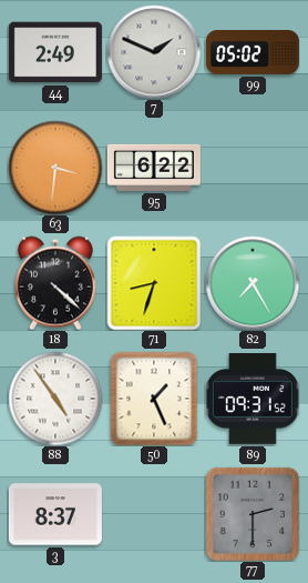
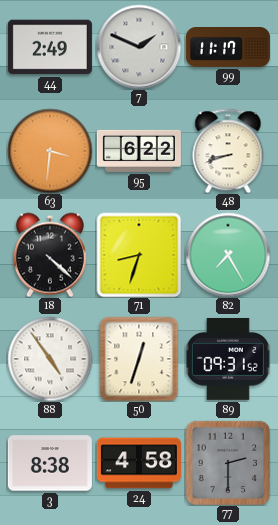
99: 05:02 -> 11:17 (228, 48)
48: none -> 8:42 (228, 151)
50: 1:26 -> 12:33 (139, 359)
3: 8:37 -> 8:38 (50, 463)
24: none -> 4:58 (139, 463)
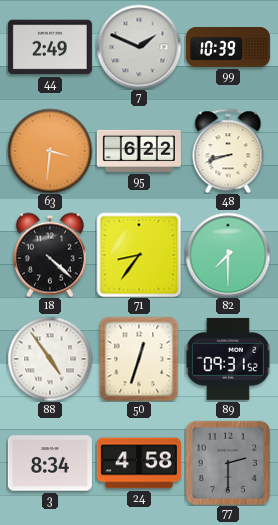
99: 11:17 -> 10:39 (228, 48)
71: 8:33 -> 8:36 (139, 255)
82: 7:25 -> 7:30 (228, 255)
3: 8:38 -> 8:34 (50, 463)
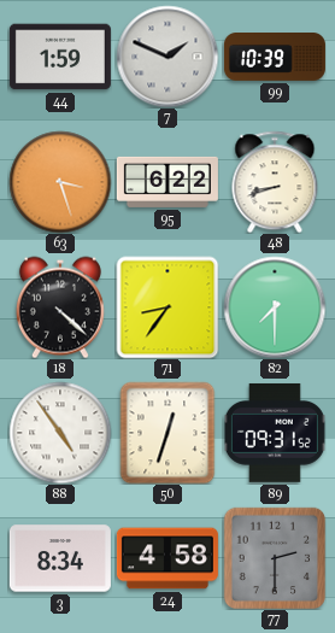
44: 2:49 -> 1:59 (60, 57)
63: 3:31 -> 3:27 (60, 182)
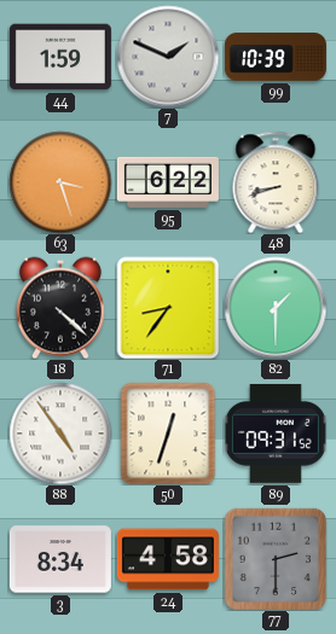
82: 7:30 -> 1:30 (276, 308)
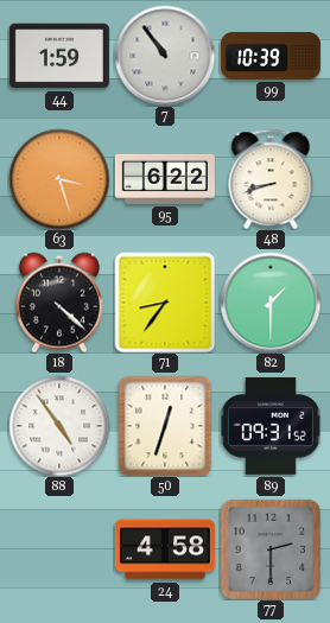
7: 1:49 -> 10:54 (165, 56)
3: 8:34 -> none (60, 559)
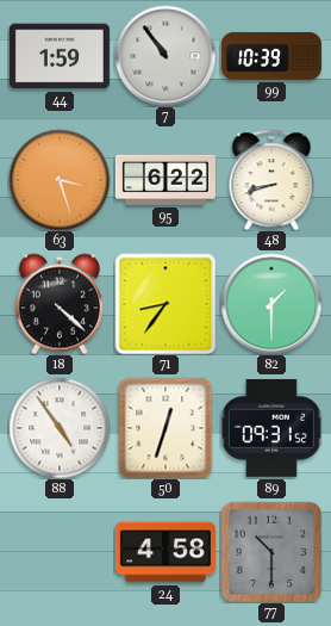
77: 2:30 -> 10:30 (270, 551)
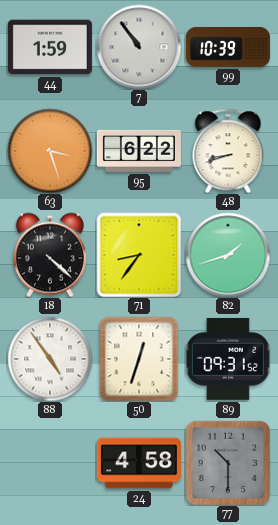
82: 1:30 -> 1:42 (228, 255)
